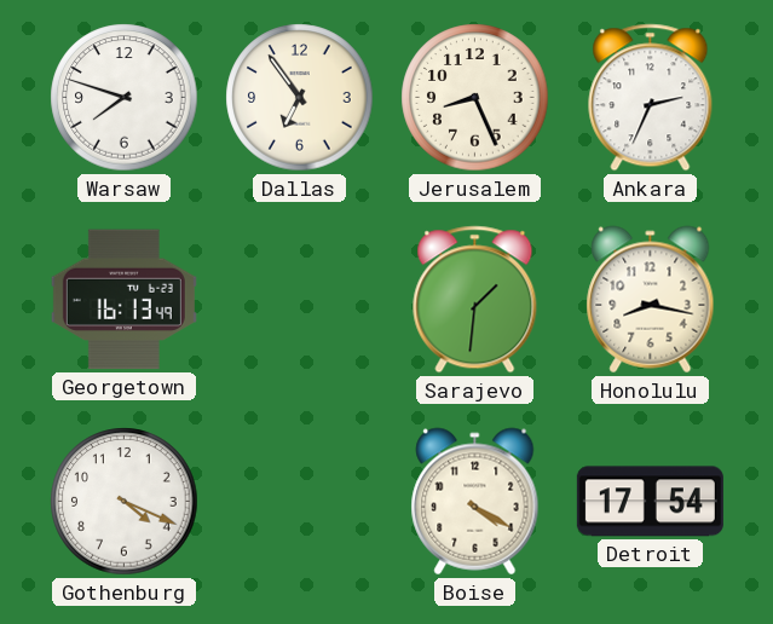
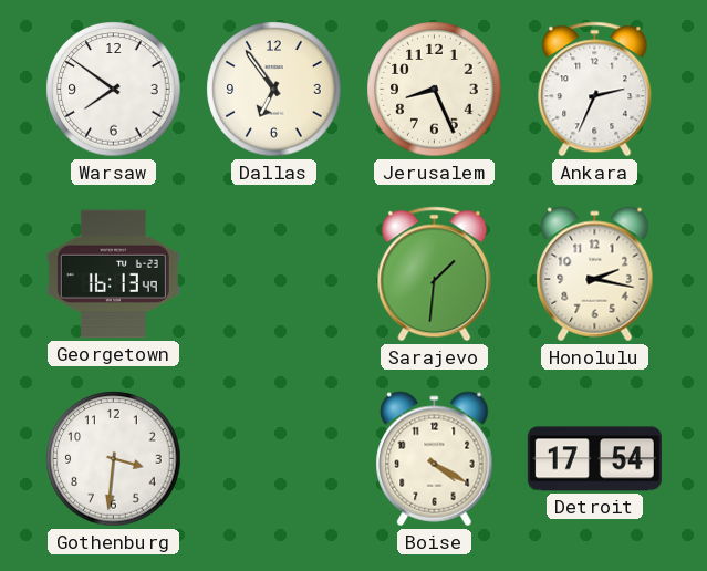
Warsaw: 7:48 -> 7:51 (114, 90)
Honolulu: 8:17 -> 2:17 (595, 274)
Gothenburg: 4:19 -> 3:31 (114, 459)
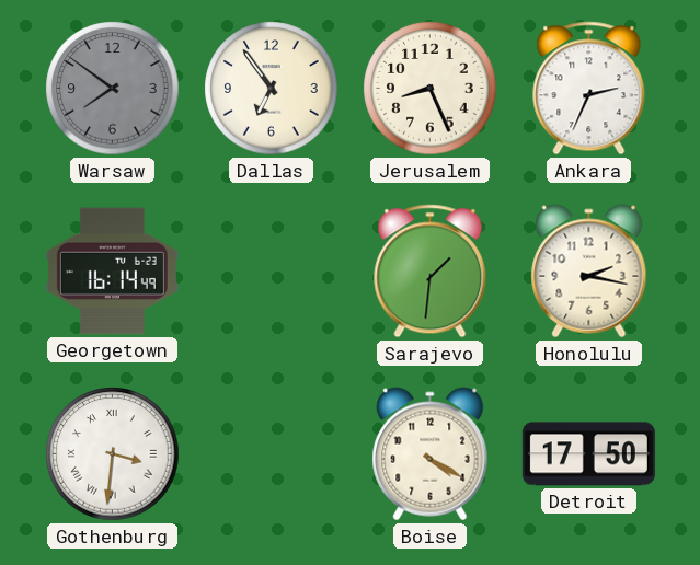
Warsaw dial: white -> grey (113, 89)
Georgetown: 16:13 -> 16:14 (112, 272)
Gothenburg numerals: Arabic -> Roman (113, 454)
Detroit: 17:54 -> 17:50 (588, 454)
